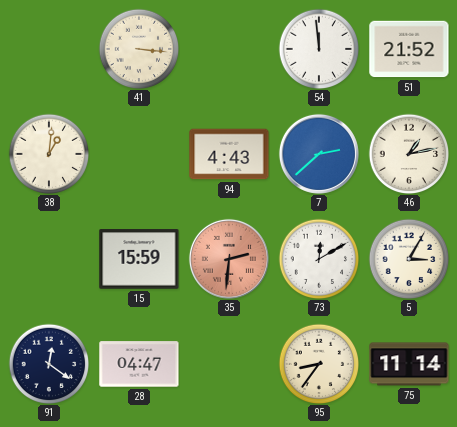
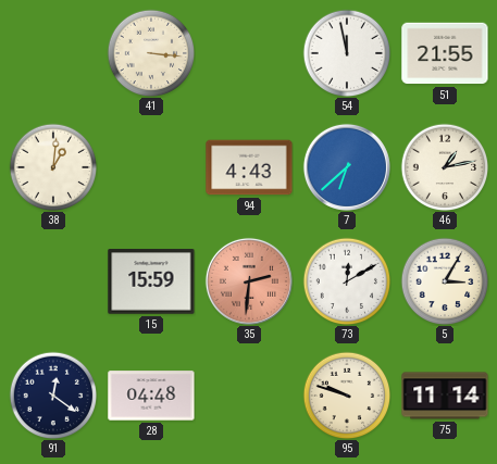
54: 11:59 -> 11:58 (347, 53)
51: 21:52 -> 21:55 (445, 53)
7: 2:38 -> 6:38 (347, 167)
28: 04:47 -> 04:48 (151, 396)
95: 8:36 -> 9:48 (347, 396)
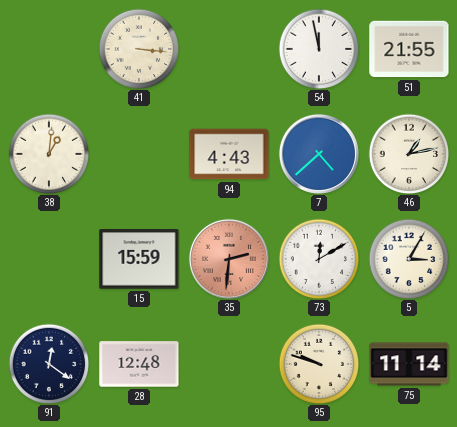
7: 6:38 -> 4:38 (319, 154)
28: 04:48 -> 12:48 (139, 364)
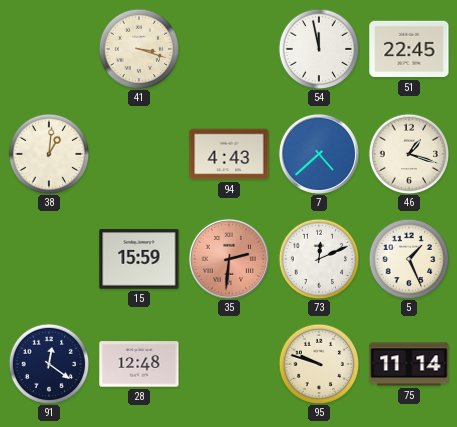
41: 3:16 -> 3:18 (139, 49)
51: 21:55 -> 22:45 (409, 49)
46: 1:13 -> 1:18 (409, 154)
73: 12:10 -> 12:11 (319, 259)
5: 3:05 -> 1:26 (409, 259)
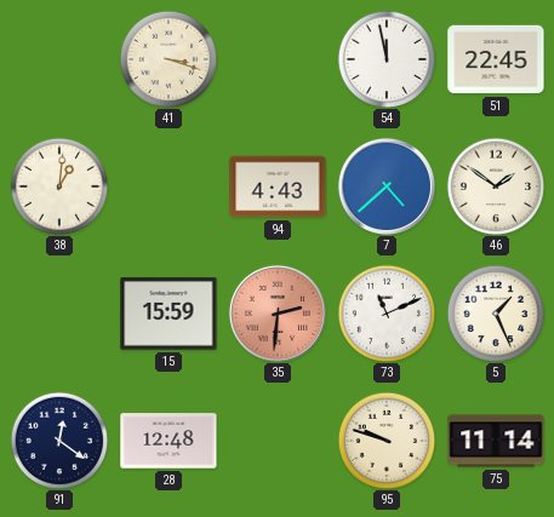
46: 1:18 -> 1:51 (496, 186)
73: 12:11 -> 11:11 (387, 314)
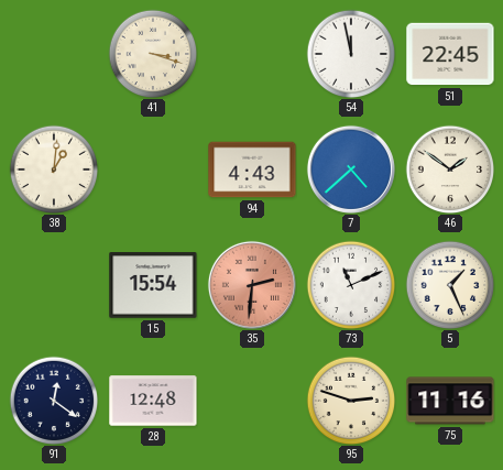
15: 15:59 -> 15:54 (153, 285)
95: 9:48 -> 2:48 (351, 401)
75: 11:14 -> 11:16 (450, 401)
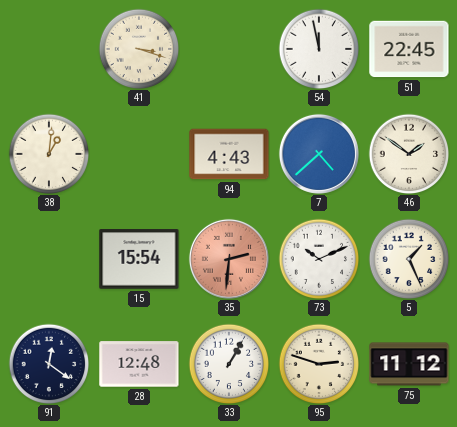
73: 11:11 -> 10:11 (319, 259)
33: none -> 1:05 (229, 364)
75: 11:16 -> 11:12 (409, 364)
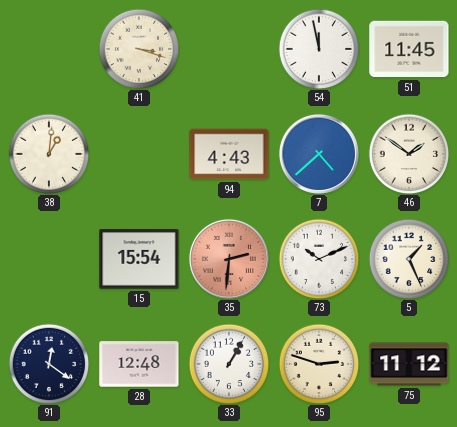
51: 22:45 -> 11:45 (409, 49)
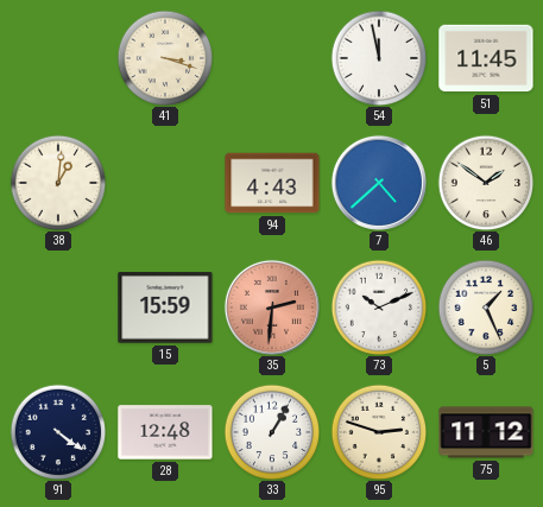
15: 15:54 -> 15:59 (165, 308)
91: 12:21 -> 4:21 (58, 432)
